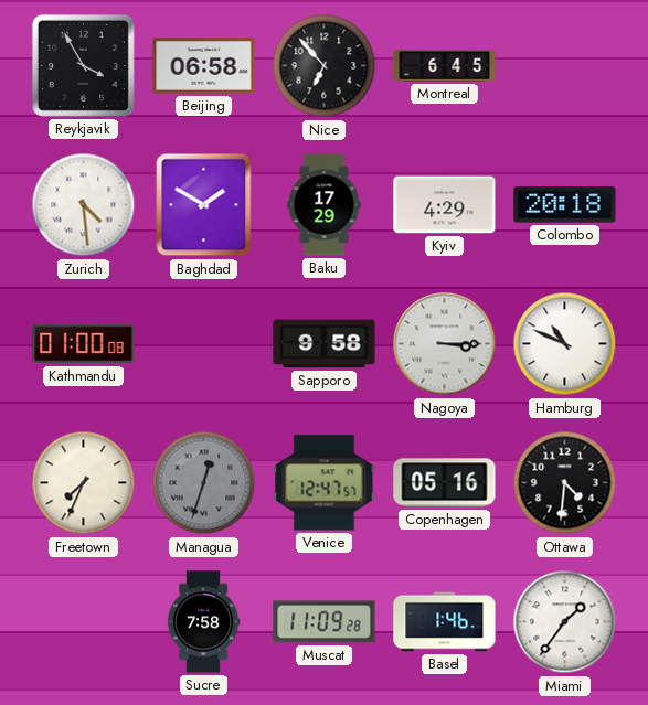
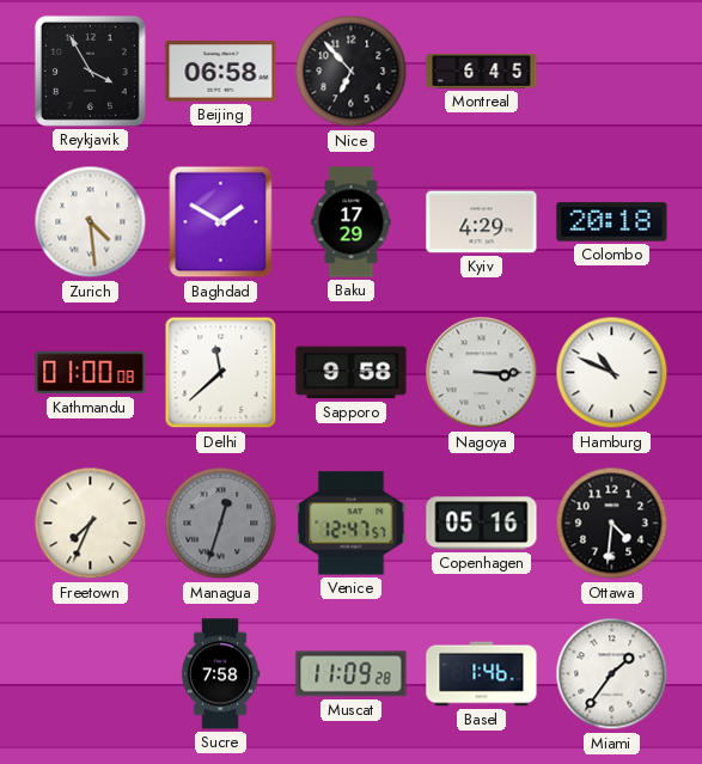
Delhi: none -> 11:38 (221, 373)
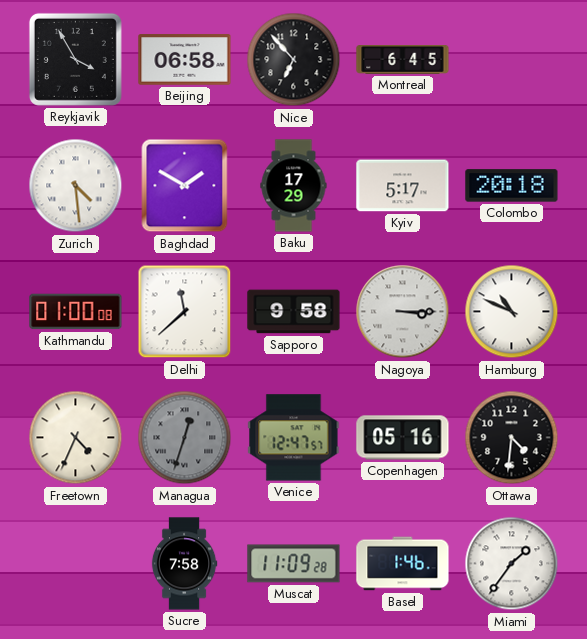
Kyiv: 4:29 -> 5:17 (403, 186)
Freetown: 7:34 -> 4:34 (76, 438)
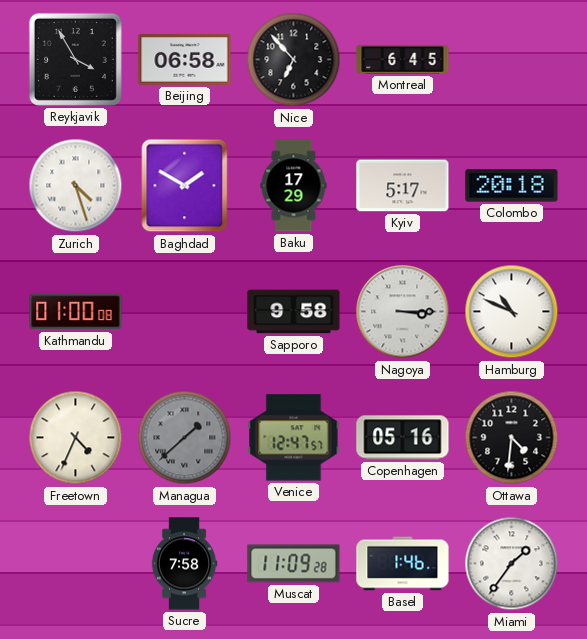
Zurich: 4:29 -> 4:27 (76, 186)
Delhi: 11:38 -> none (185, 312)
Managua: 12:33 -> 1:38 (185, 438)
